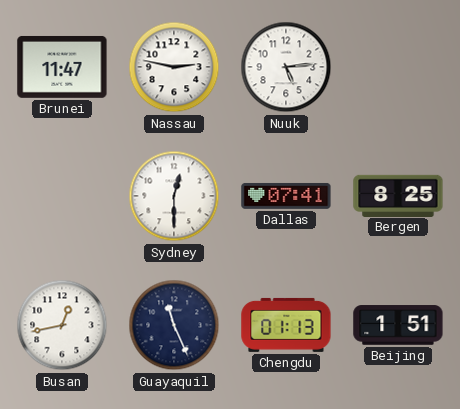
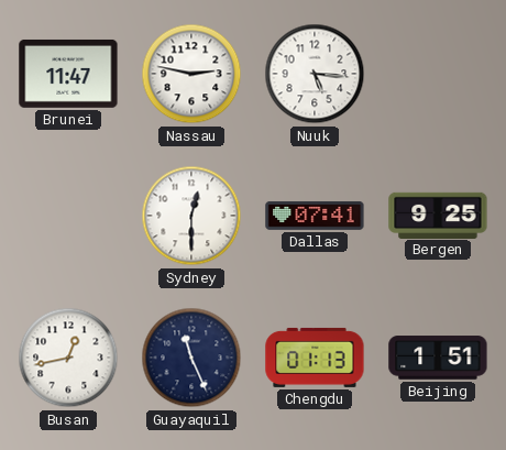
Nuuk: 5:14 -> 5:16 (315, 74)
Bergen: 8:25 -> 9:25 (438, 215)
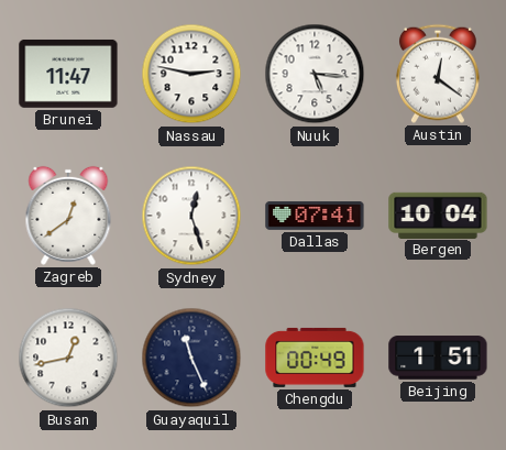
Austin: none -> 12:21 (438, 74)
Zagreb: none -> 12:39 (68, 216)
Sydney: 12:30 -> 12:27 (191, 216)
Bergen: 9:25 -> 10:04 (438, 215)
Chengdu: 01:13 -> 00:49 (315, 358)
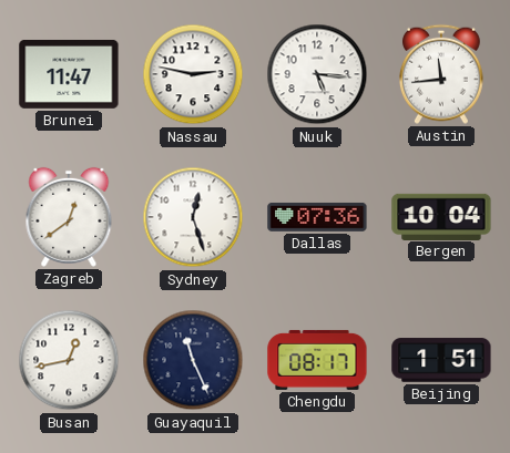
Austin: 12:21 -> 11:44 (441, 74)
Dallas: 07:41 -> 07:36 (317, 217)
Chengdu: 00:49 -> 08:17 (317, 360)
